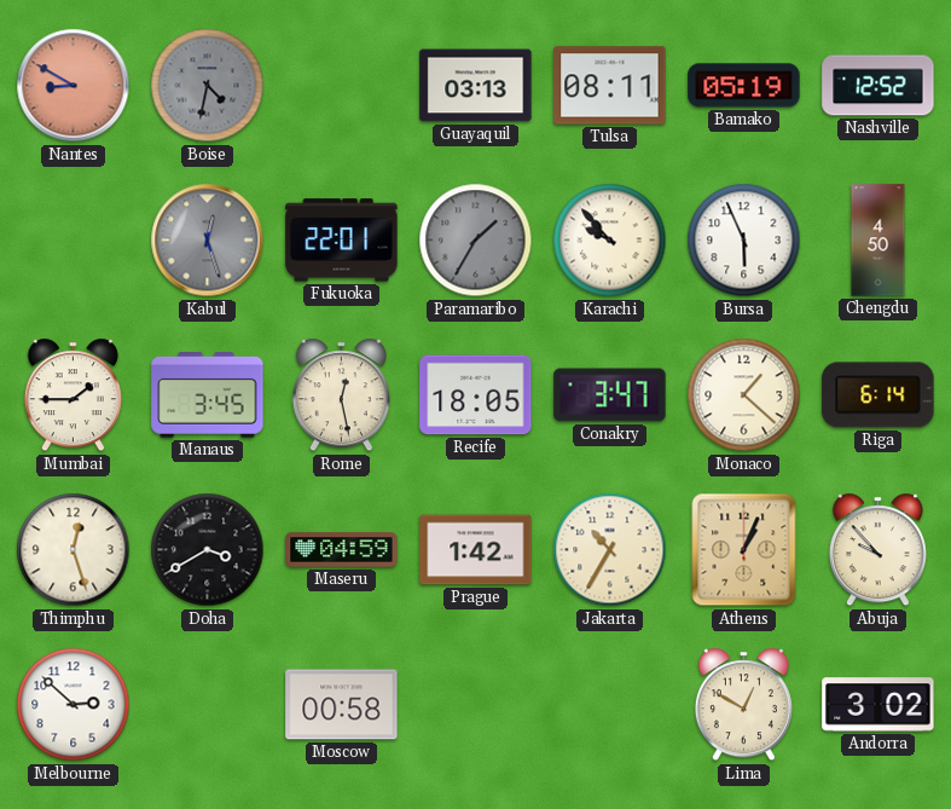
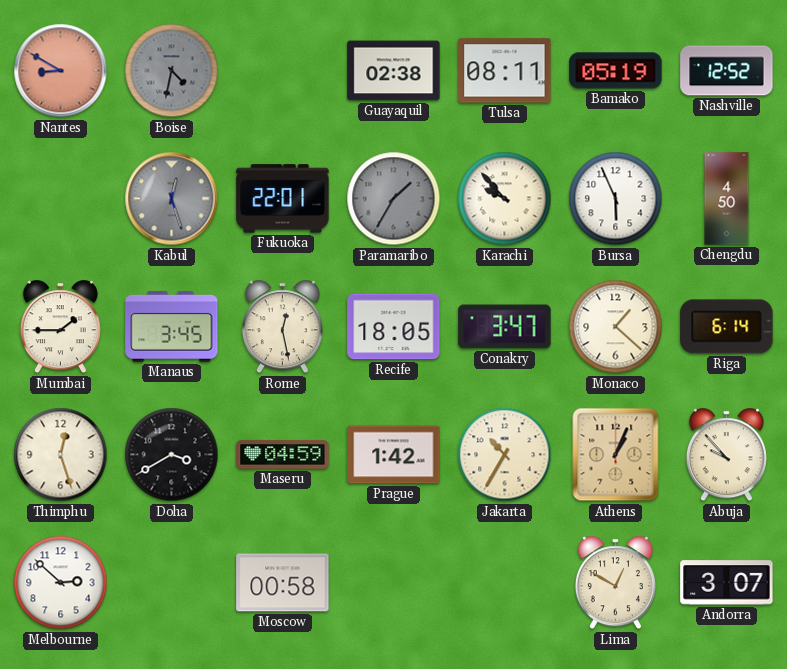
Guayaquil: 03:13 -> 02:38 (394, 71)
Andorra: 3:02 -> 3:07 (727, 583)
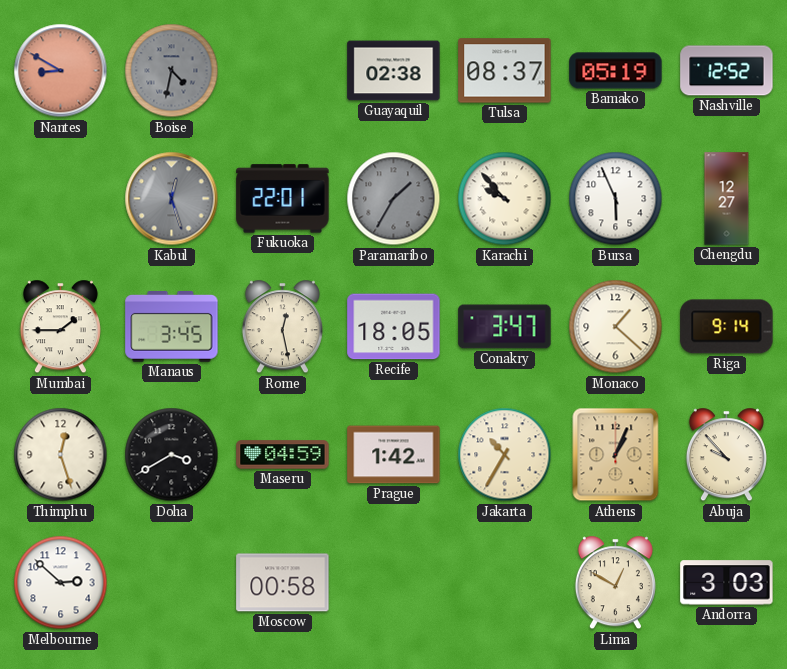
Tulsa: 08:11 -> 08:37 (505, 71)
Chengdu: 4:50 -> 12:27 (727, 199)
Riga: 6:14 -> 9:14 (727, 327)
Andorra: 3:07 -> 3:03 (727, 583)
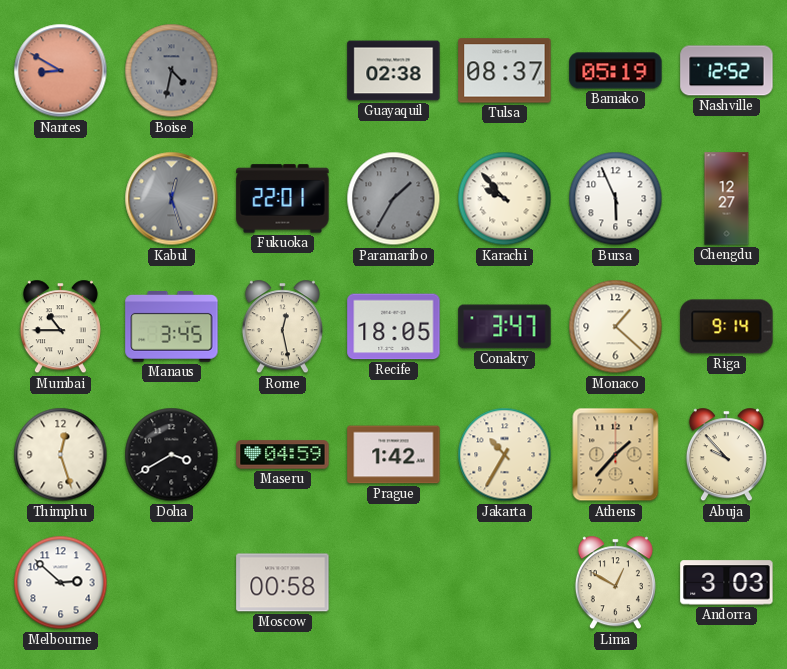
Mumbai: 1:45 -> 10:45 (60, 327)
Athens: 1:04 -> 1:37 (616, 455)
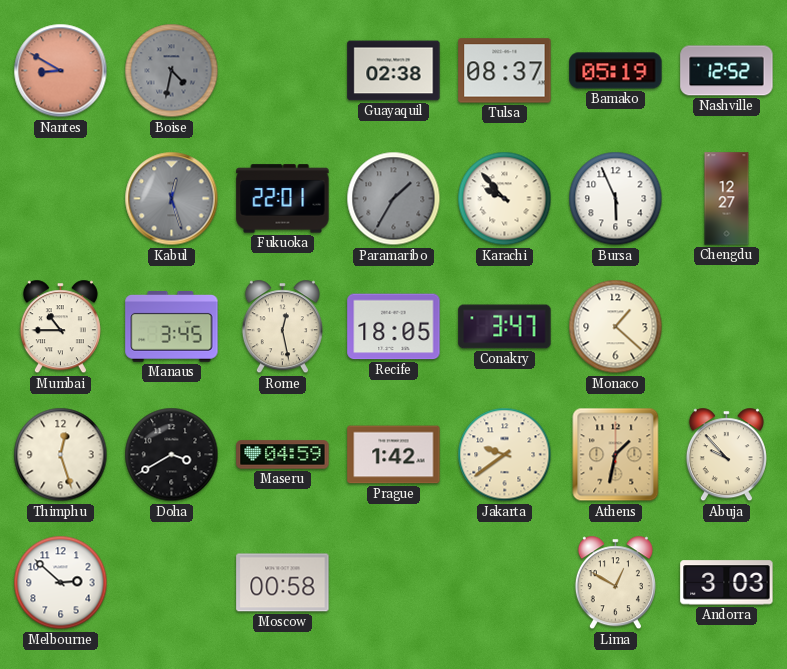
Riga: 9:14 -> none (727, 327)
Jakarta: 10:35 -> 9:39 (505, 455)
Athens: 1:37 -> 1:32 (616, 455)
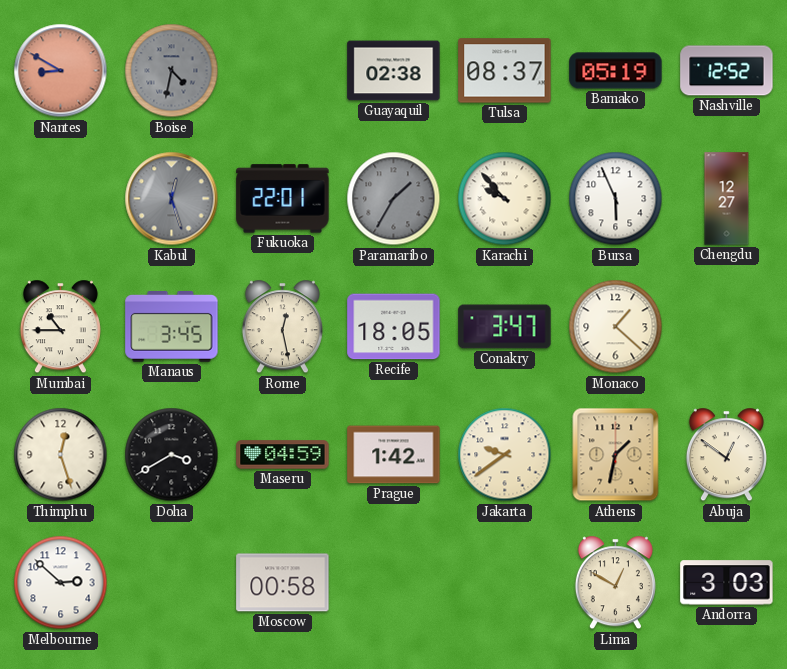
Abuja: 9:53 -> 12:51 (726, 455)
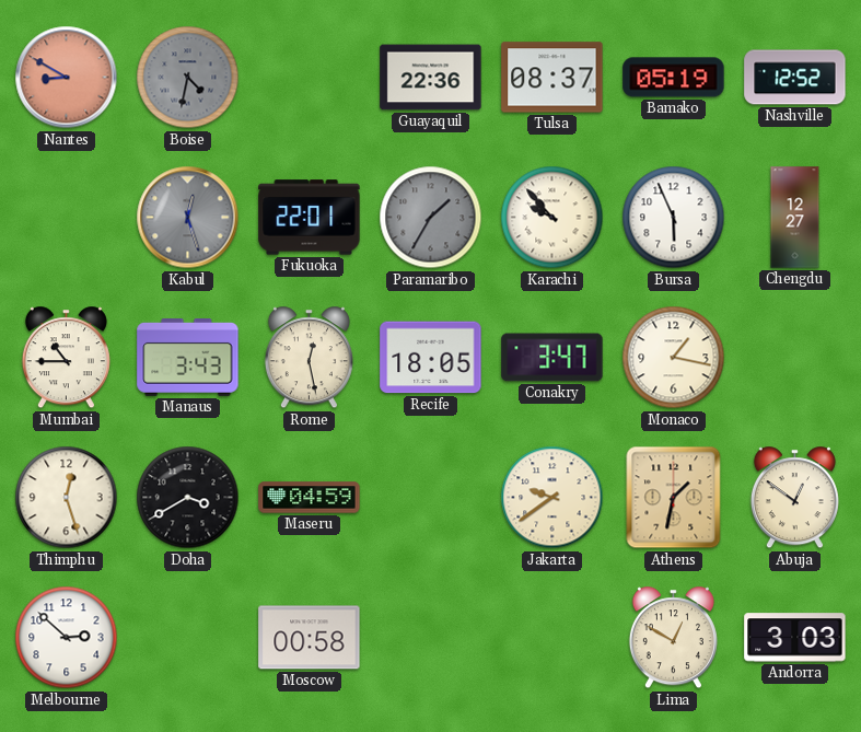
Guayaquil: 02:38 -> 22:36 (431, 78)
Manaus: 3:45 -> 3:43 (188, 358)
Monaco: 1:22 -> 1:17 (674, 358)
Prague: 1:42 -> none (394, 455)
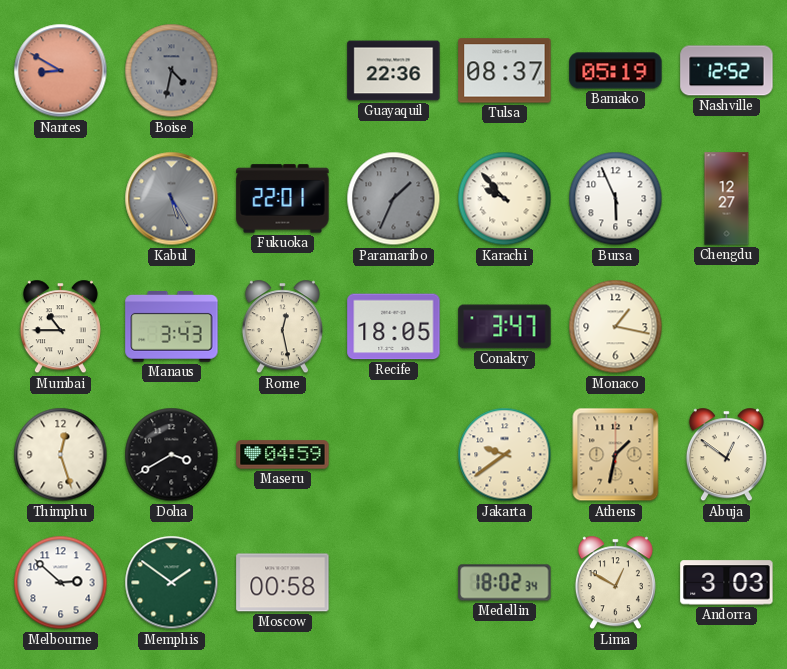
Kabul: 12:27 -> 5:25 (172, 199)
Paramaribo: 1:35 -> 1:34 (394, 199)
Memphis: none -> 1:51 (172, 583)
Medellin: none -> 18:02 (505, 583)
